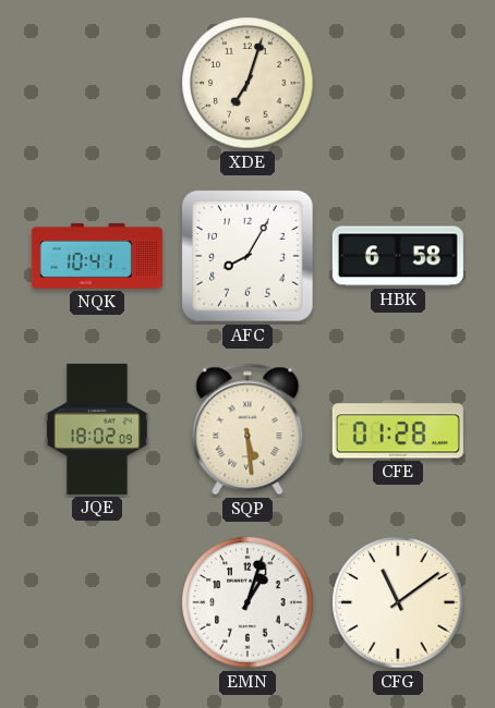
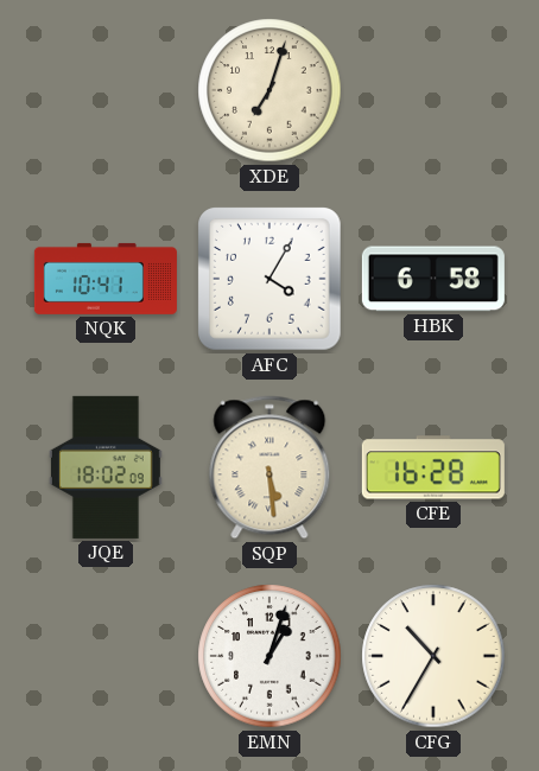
AFC: 8:05 -> 4:05 (271, 280)
CFE: 01:28 -> 16:28 (433, 467)
CFG: 11:09 -> 10:35 (433, 656)
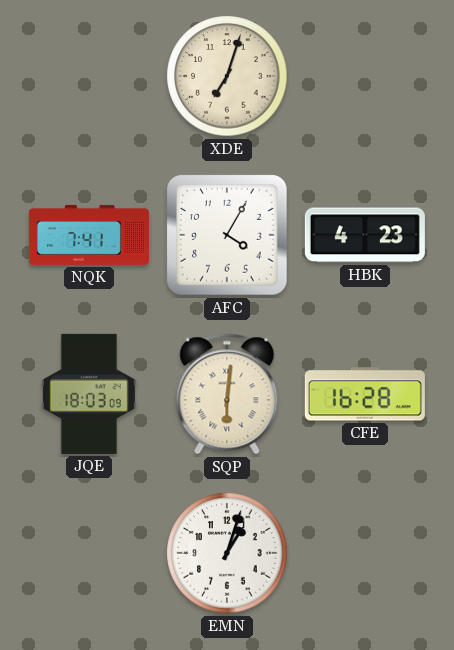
NQK: 10:41 -> 7:41 (89, 235)
HBK: 6:58 -> 4:23 (365, 235)
JQE: 18:02 -> 18:03 (89, 394)
SQP: 5:29 -> 6:01 (227, 394)
CFG: 10:35 -> none (433, 656)
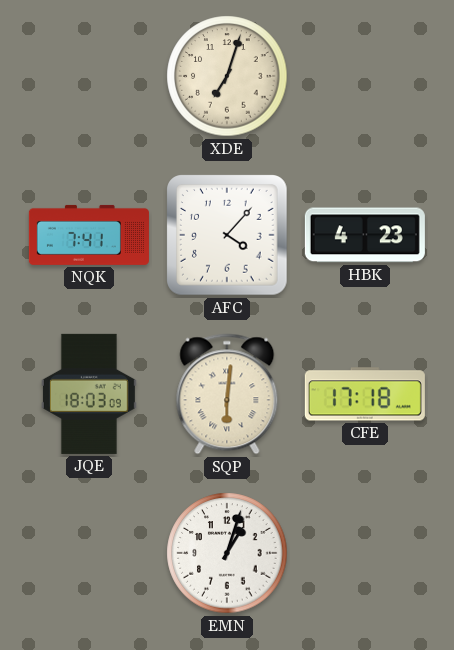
AFC: 4:05 -> 4:07 (228, 236)
CFE: 16:28 -> 17:18 (365, 394)
